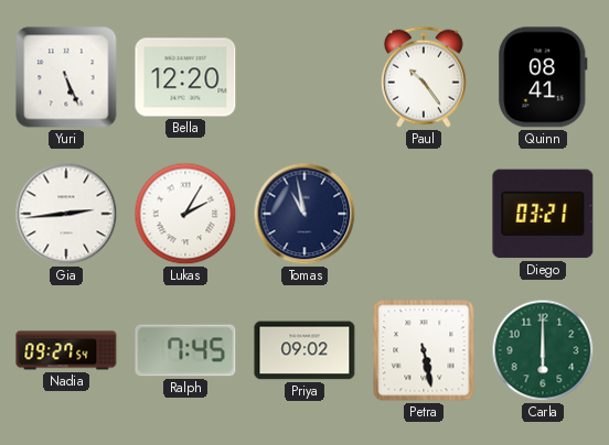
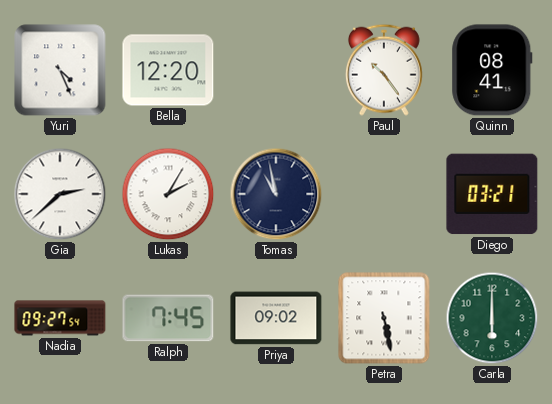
Yuri: 5:26 -> 4:26 (60, 70)
Gia: 2:44 -> 2:38 (60, 194)
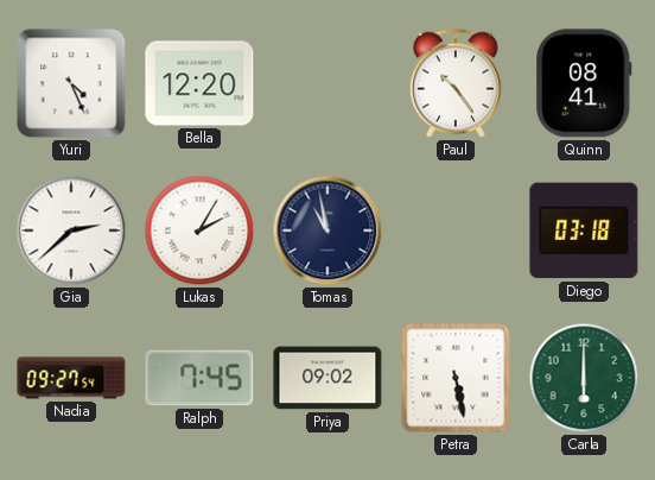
Diego: 03:21 -> 03:18 (584, 230)
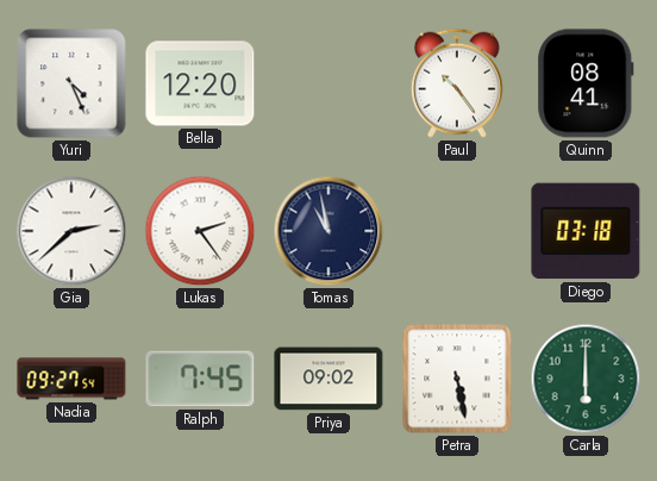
Lukas: 2:05 -> 2:24 (200, 231)
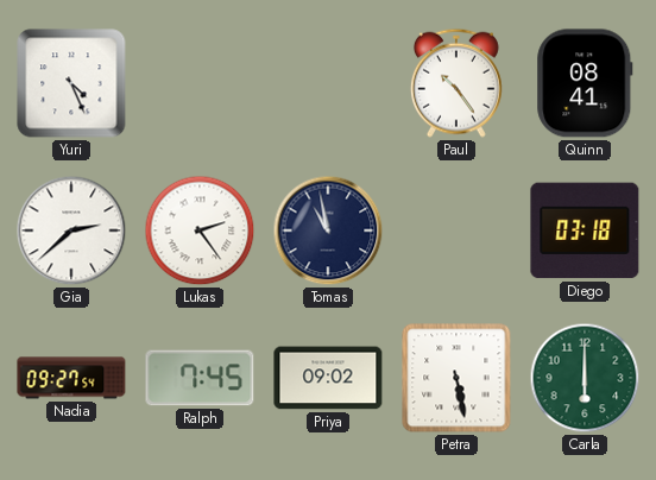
Bella: 12:20 -> none (200, 83)
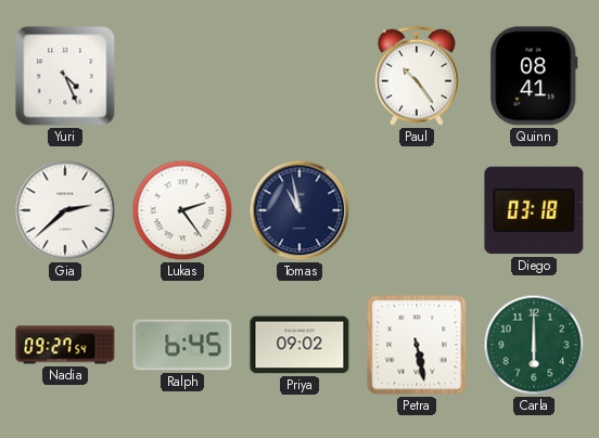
Ralph: 7:45 -> 6:45 (182, 345)
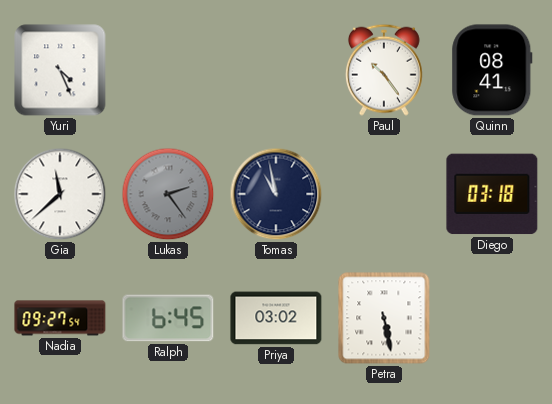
Gia: 2:38 -> 11:38 (60, 194)
Lukas dial: white -> grey (168, 194)
Priya: 09:02 -> 03:02 (276, 318)
Carla: 6:00 -> none (534, 345)
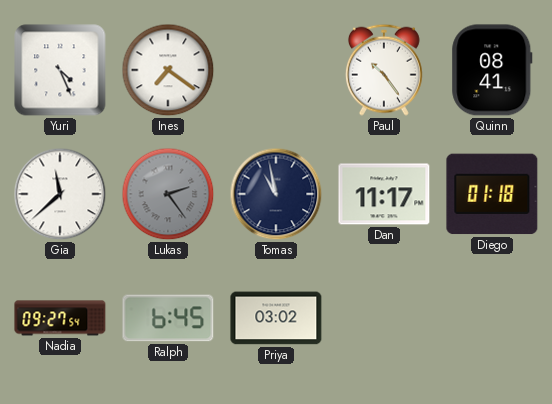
Ines: none -> 7:21 (168, 70)
Dan: none -> 11:17 (384, 194)
Diego: 03:18 -> 01:18 (492, 194)
Petra: 5:28 -> none (384, 318)
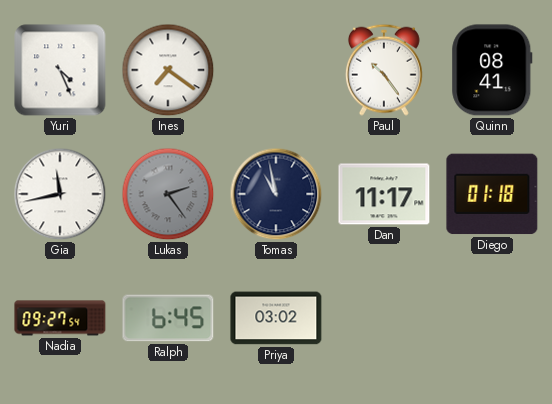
Gia: 11:38 -> 11:43 (60, 194)
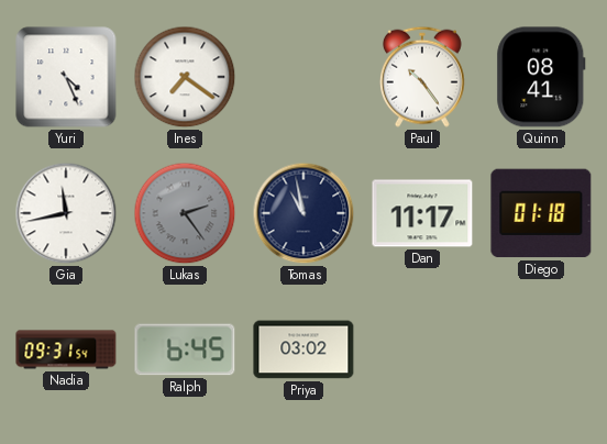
Nadia: 09:27 -> 09:31 (66, 349)
